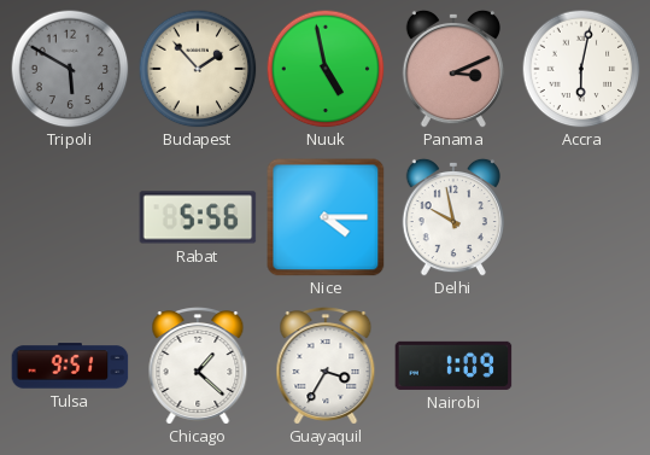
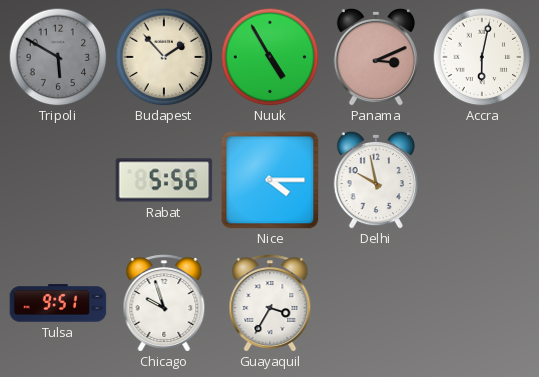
Nuuk: 4:58 -> 4:55 (270, 57)
Chicago: 1:22 -> 9:57 (164, 303)
Nairobi: 1:09 -> none (453, 366)
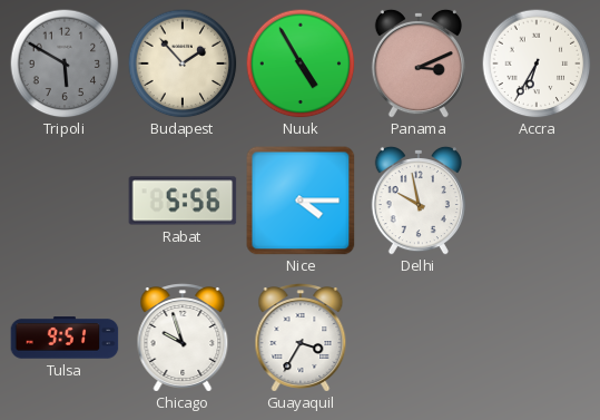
Accra: 6:02 -> 6:35 (537, 64)
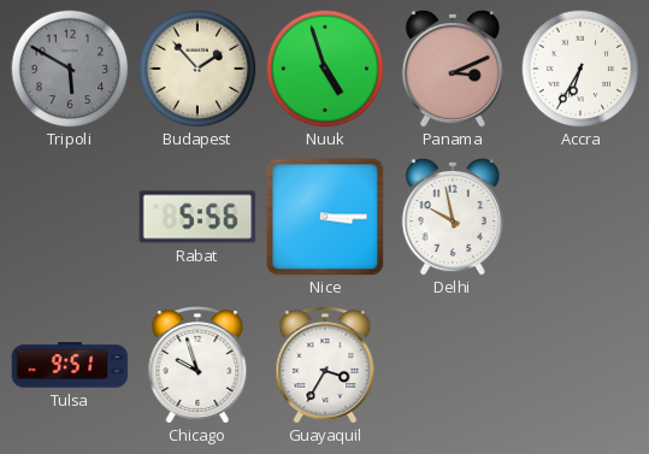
Nuuk: 4:55 -> 4:57 (325, 69)
Nice: 4:15 -> 3:15 (325, 217)
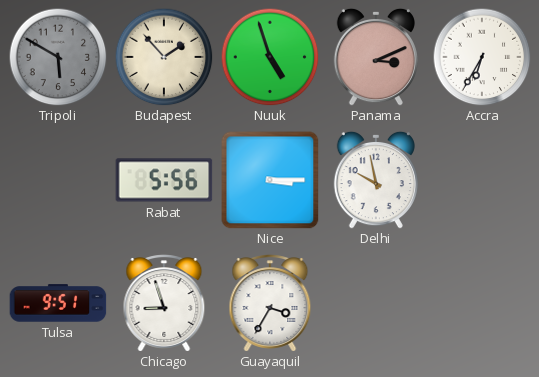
Chicago: 9:57 -> 8:57 (164, 303)
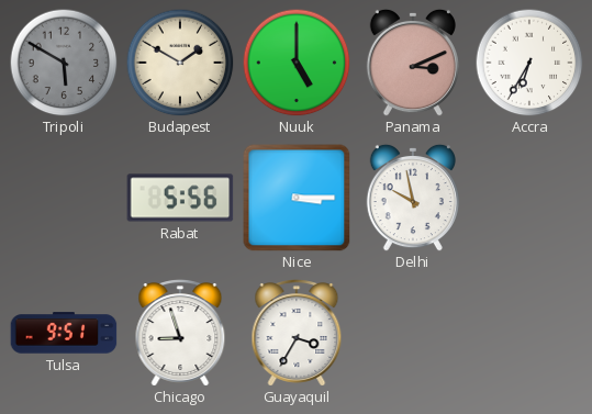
Budapest: 1:53 -> 1:50 (180, 63)
Nuuk: 4:57 -> 5:00 (297, 63)
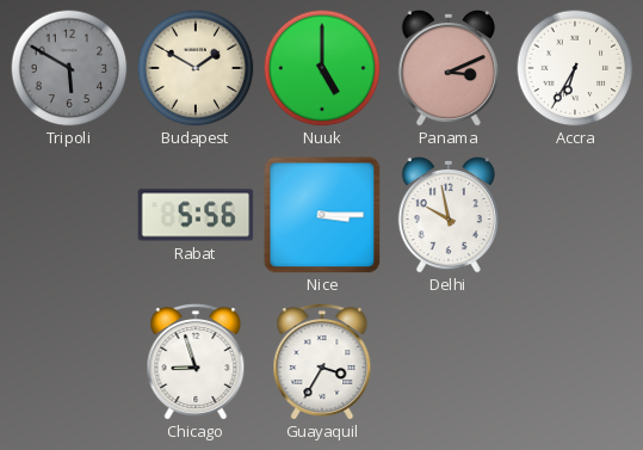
Tulsa: 9:51 -> none (64, 333)
